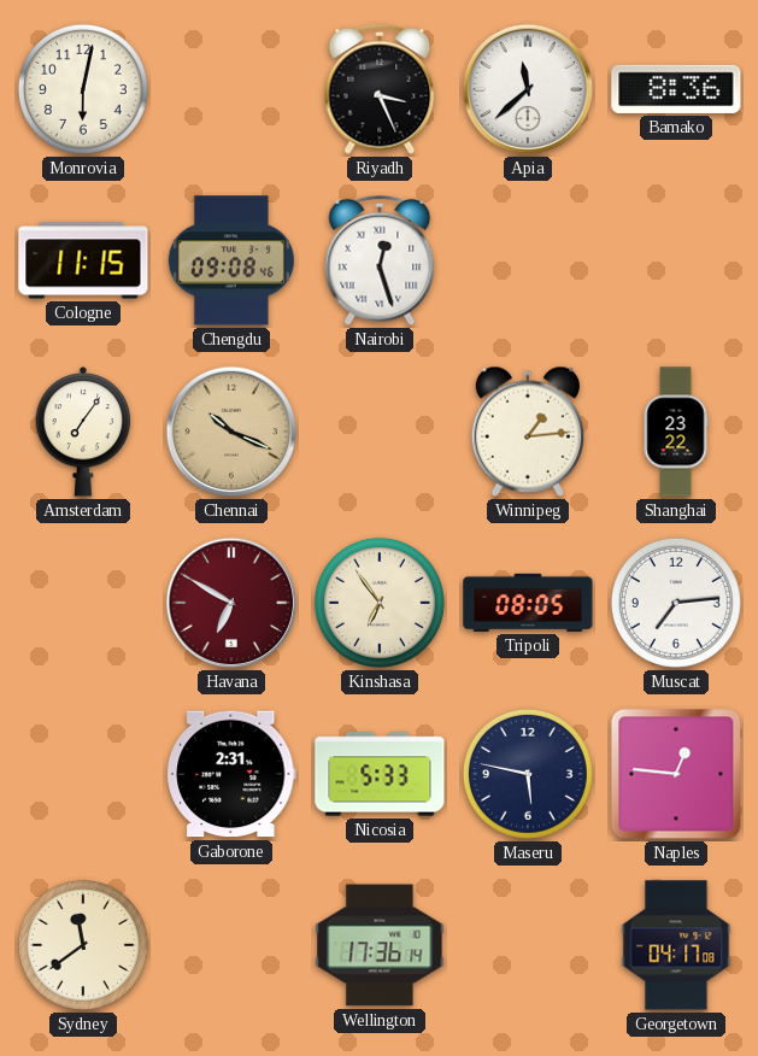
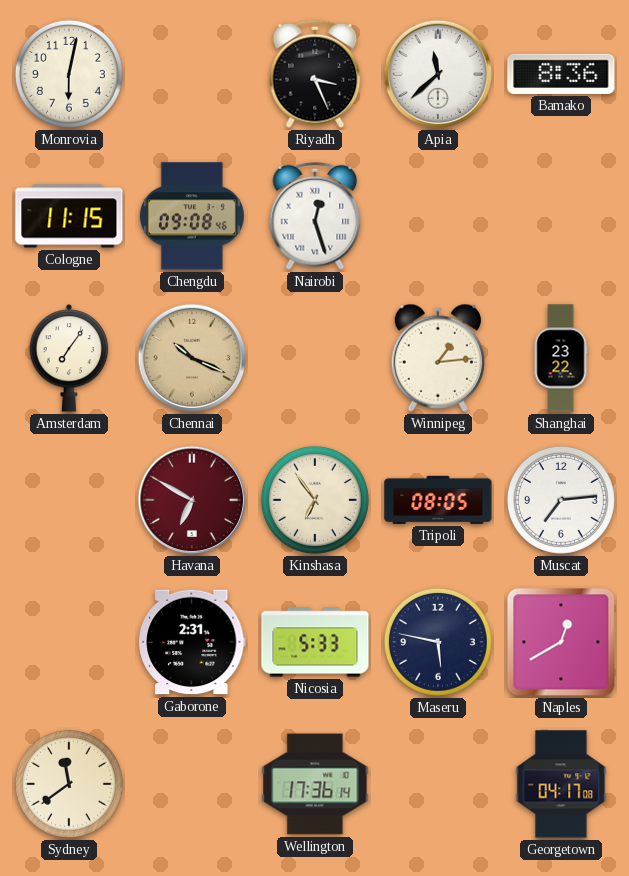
Naples: 12:46 -> 12:40 (561, 642)
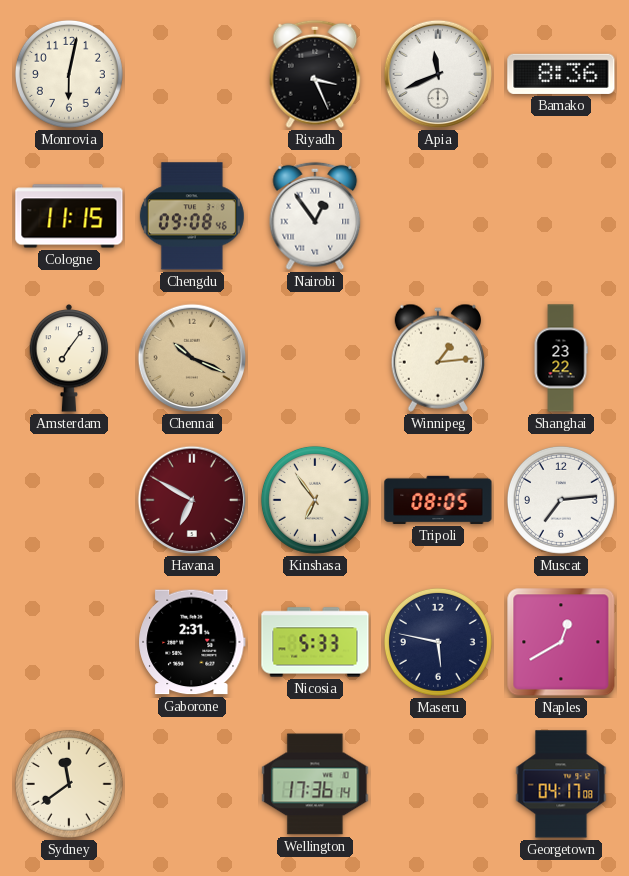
Apia: 11:38 -> 11:41 (438, 74)
Nairobi: 12:27 -> 12:54 (315, 216)
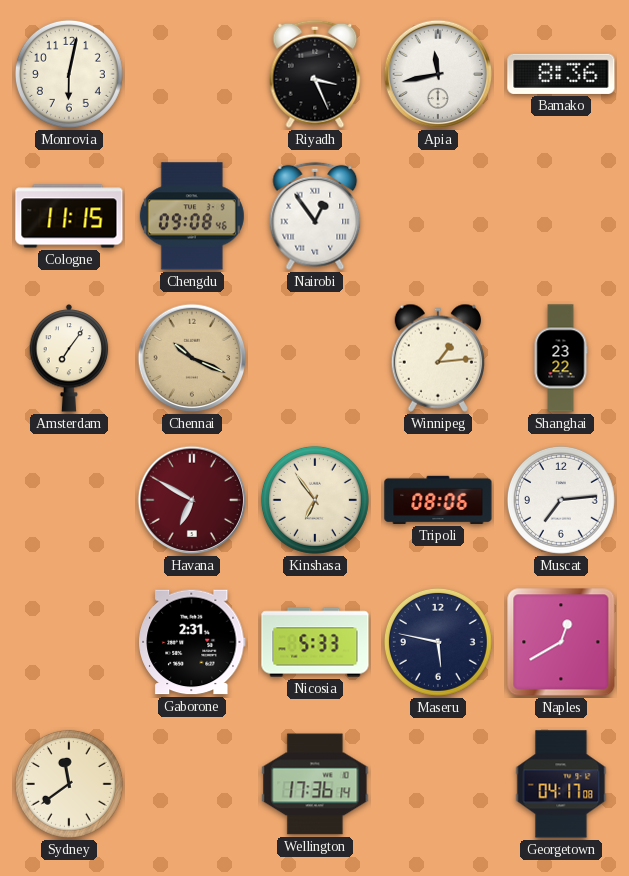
Apia: 11:41 -> 11:43 (438, 74)
Tripoli: 08:05 -> 08:06 (438, 500)
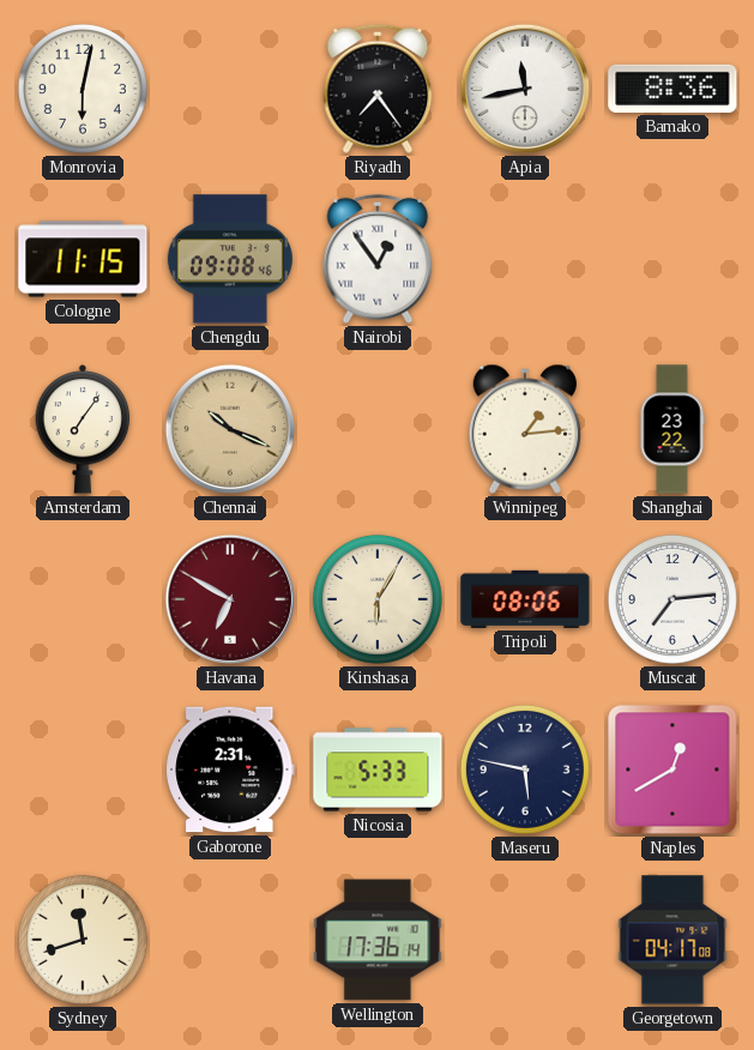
Riyadh: 3:26 -> 7:24 (378, 89)
Kinshasa: 6:54 -> 6:05 (378, 599)
Sydney: 11:39 -> 11:42 (83, 940)
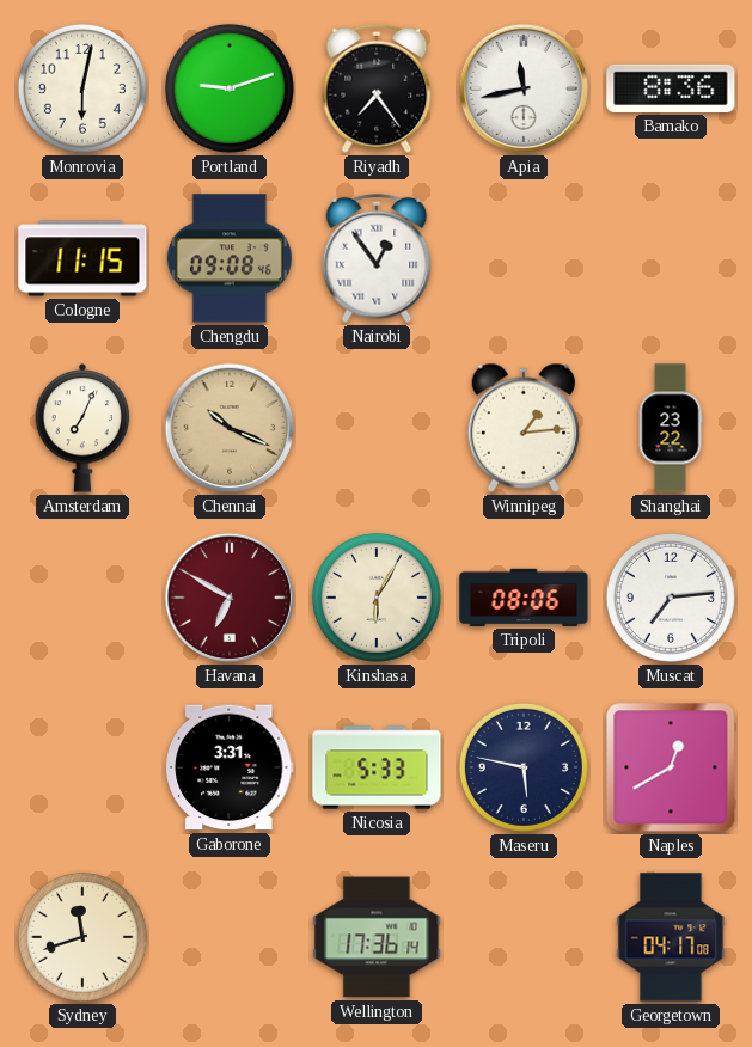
Portland: none -> 9:12 (230, 88)
Amsterdam: 7:06 -> 7:04 (82, 429)
Gaborone: 2:31 -> 3:31 (231, 767)
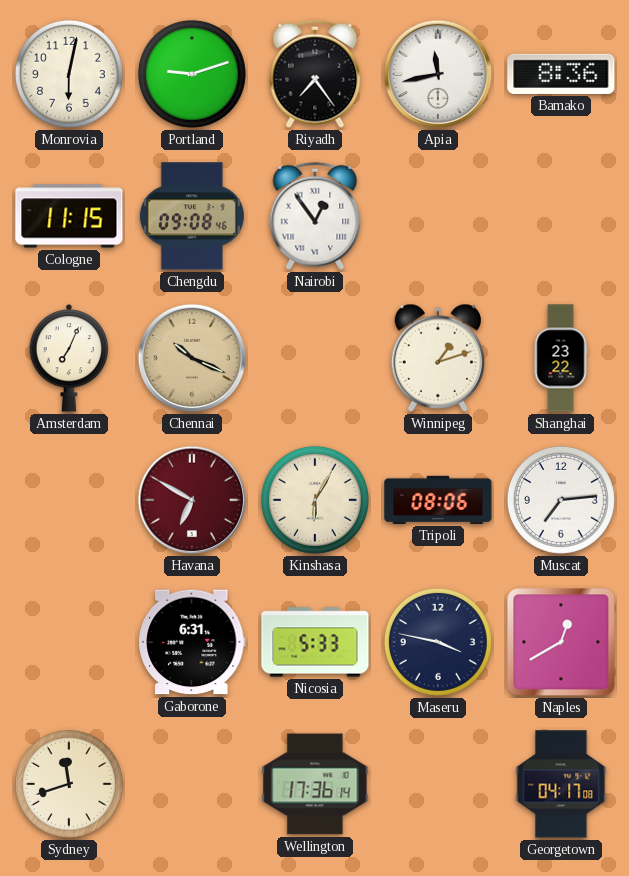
Winnipeg: 1:14 -> 1:12 (437, 358)
Gaborone: 3:31 -> 6:31 (193, 642)
Maseru: 5:47 -> 3:47 (438, 642)
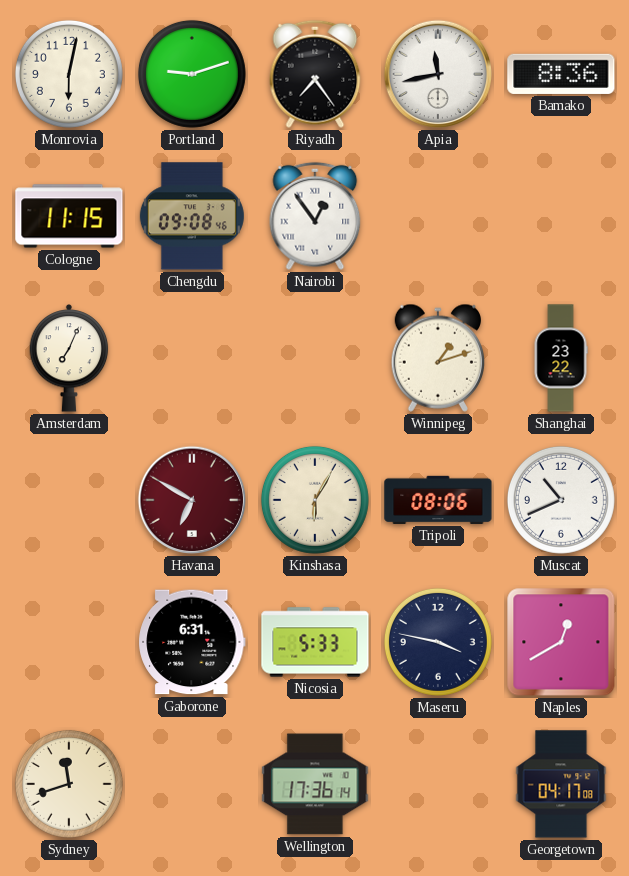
Chennai: 10:19 -> none (192, 358)
Muscat: 7:14 -> 10:41 (561, 500)
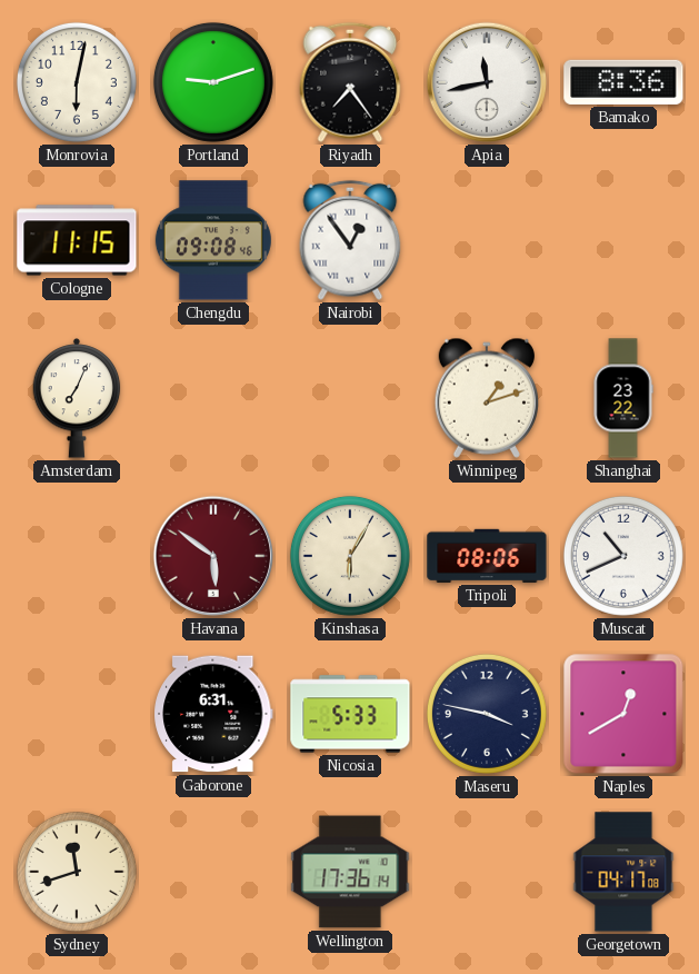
Havana: 6:50 -> 5:51 (213, 556)
